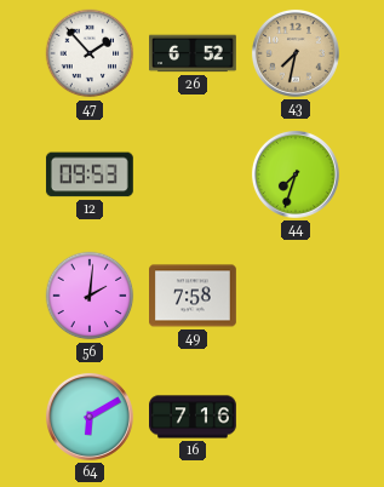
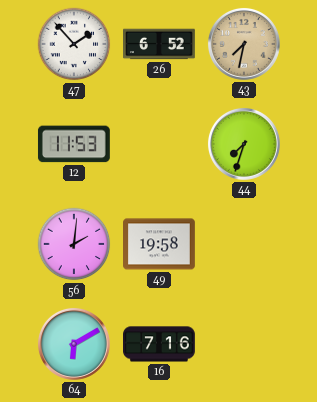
12: 09:53 -> 11:53 (74, 144)
49: 7:58 -> 19:58 (160, 244)
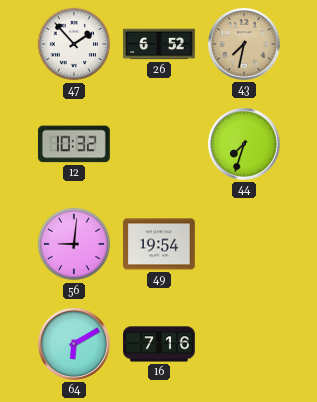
12: 11:53 -> 10:32 (74, 144)
56: 2:01 -> 9:01 (74, 244)
49: 19:58 -> 19:54 (160, 244)
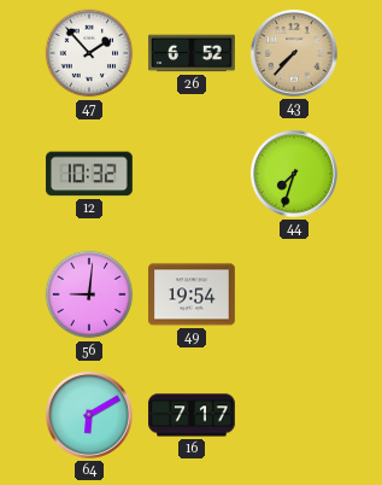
43: 7:32 -> 7:37 (294, 53)
16: 7:16 -> 7:17 (193, 415)
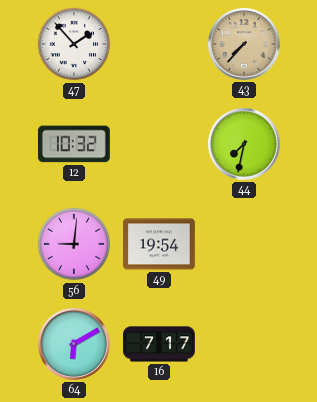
26: 6:52 -> none (193, 53)
44: 7:33 -> 7:32 (244, 144)
